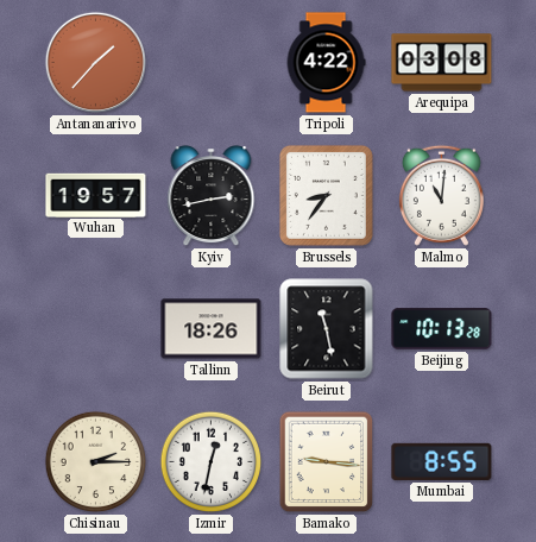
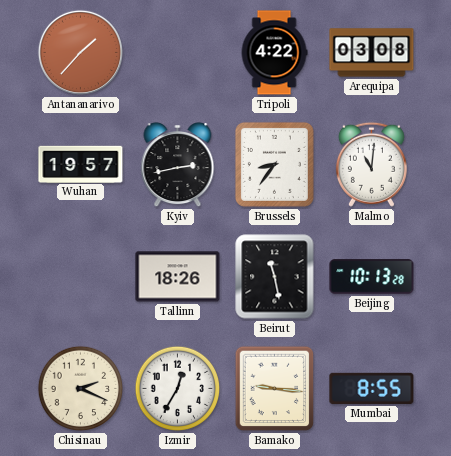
Chisinau: 2:15 -> 2:19 (81, 389)
Izmir: 12:32 -> 12:35 (178, 389)
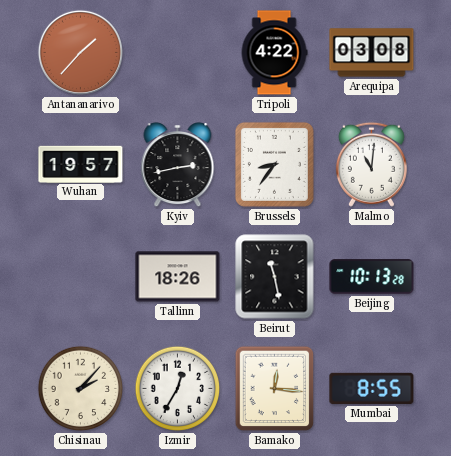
Chisinau: 2:19 -> 2:07 (81, 389)
Bamako: 9:16 -> 12:16 (275, 389)
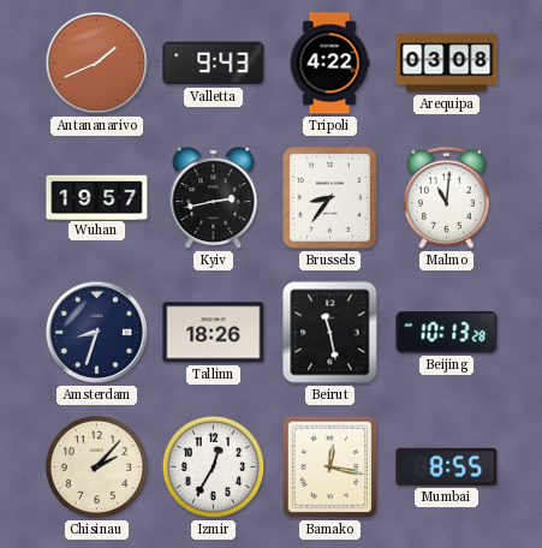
Antananarivo: 1:37 -> 1:41 (96, 62)
Valletta: none -> 9:43 (214, 64)
Amsterdam: none -> 8:33 (96, 332)
Bamako: 12:16 -> 12:17 (330, 467)
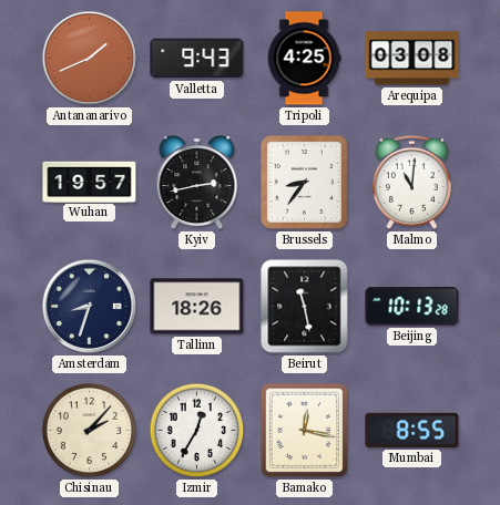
Tripoli: 4:22 -> 4:25 (304, 59)
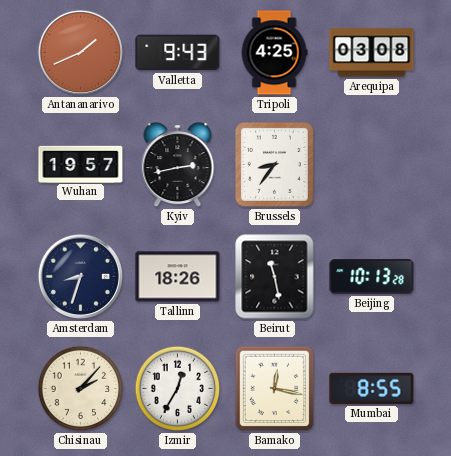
Malmo: 11:01 -> none (411, 182)
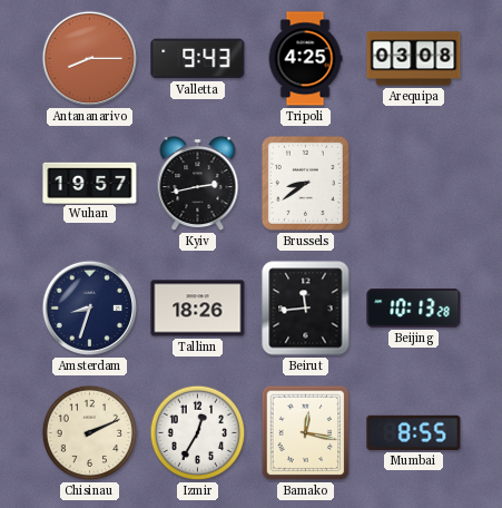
Antananarivo: 1:41 -> 8:15 (89, 58)
Brussels: 8:36 -> 8:39 (305, 183)
Beirut: 11:28 -> 11:44 (306, 309)
Chisinau: 2:07 -> 2:11 (90, 433)
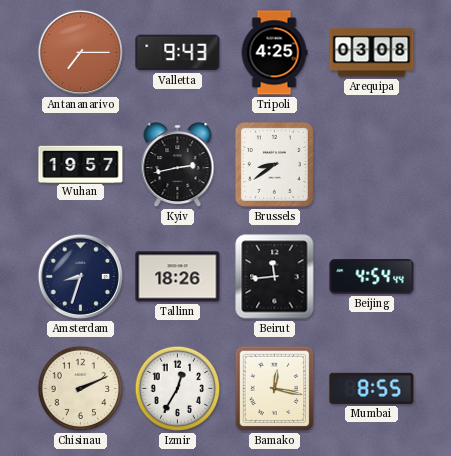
Antananarivo: 8:15 -> 7:15 (80, 52)
Beijing: 10:13 -> 4:54 (372, 277)
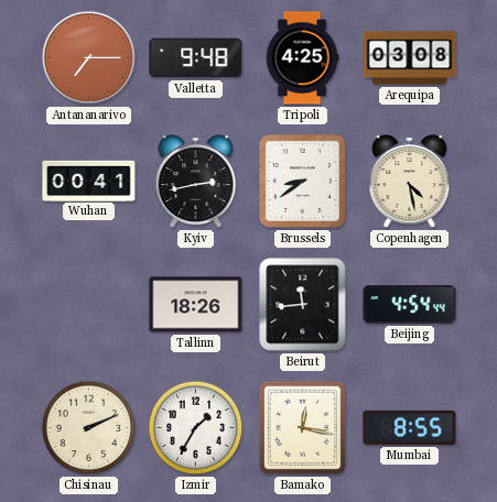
Valletta: 9:43 -> 9:48 (196, 58)
Wuhan: 19:57 -> 00:41 (89, 181)
Copenhagen: none -> 4:28 (410, 182)
Amsterdam: 8:33 -> none (80, 276)
Izmir: 12:35 -> 1:35 (196, 428)
